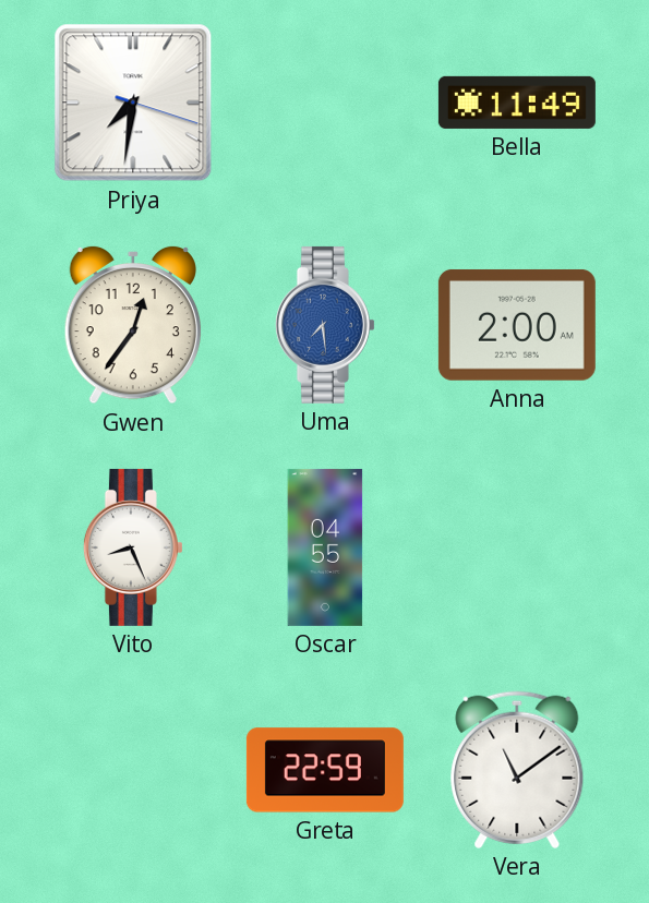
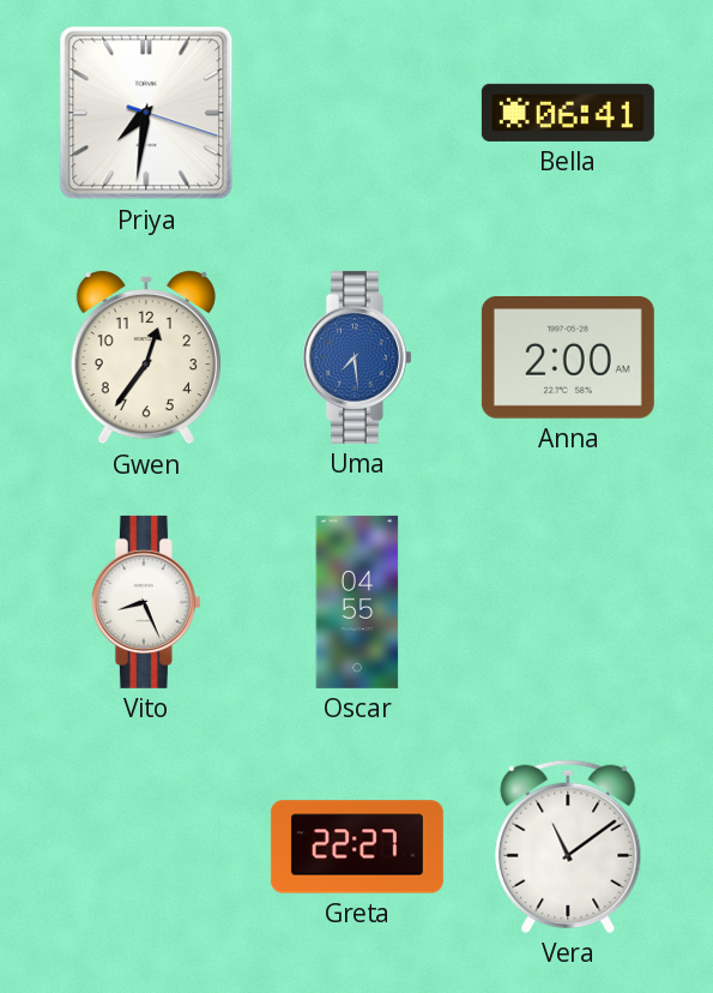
Bella: 11:49 -> 06:41 (568, 113)
Greta: 22:59 -> 22:27 (357, 847)
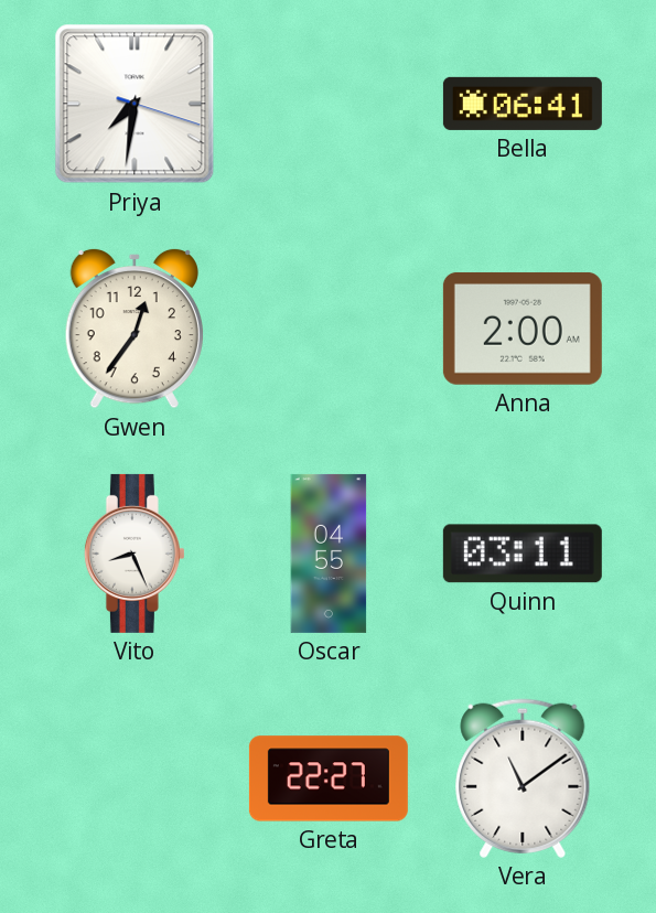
Uma: 7:29 -> none (357, 357)
Quinn: none -> 03:11 (523, 554)
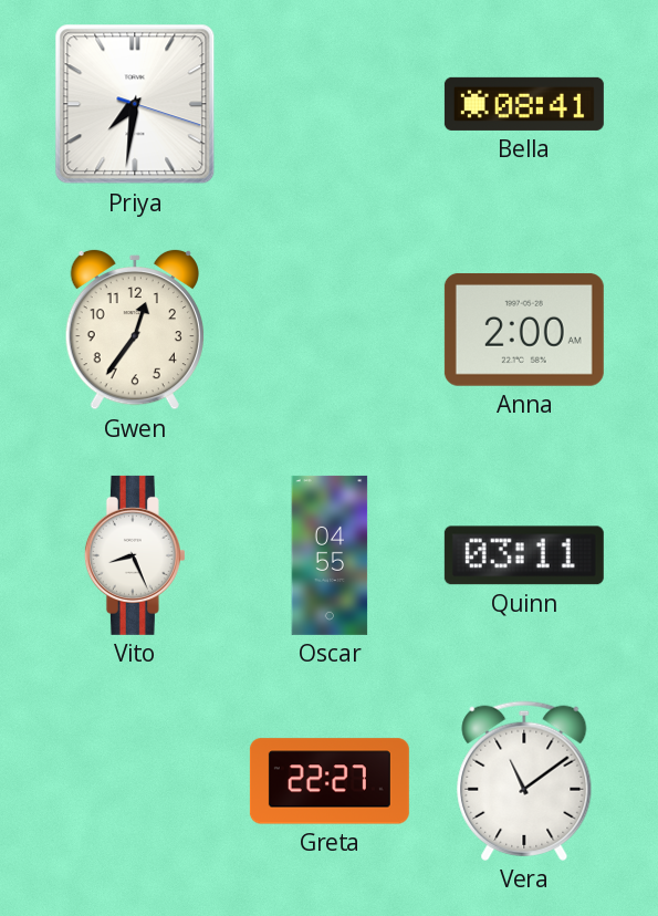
Bella: 06:41 -> 08:41 (524, 104)
